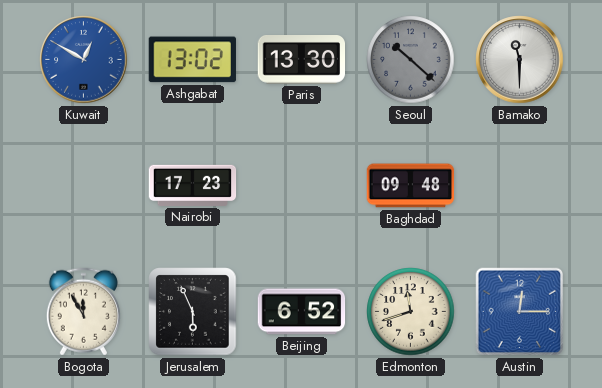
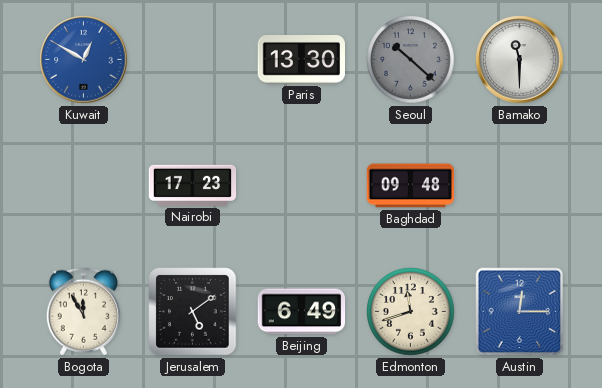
Ashgabat: 13:02 -> none (192, 60)
Jerusalem: 5:56 -> 5:09 (193, 312)
Beijing: 6:52 -> 6:49 (302, 312)
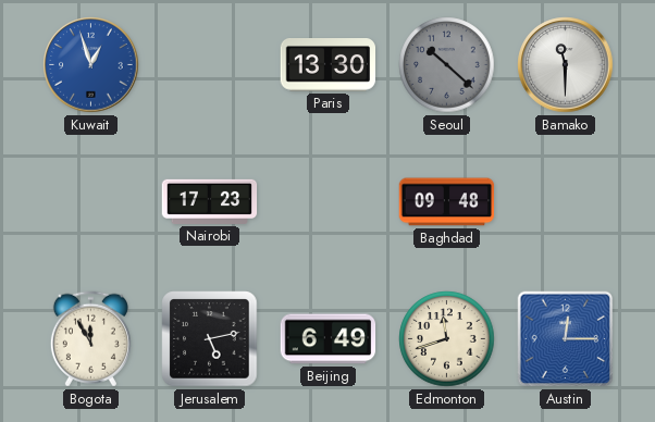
Kuwait: 12:50 -> 12:57 (91, 65)
Jerusalem: 5:09 -> 5:13 (210, 339)
